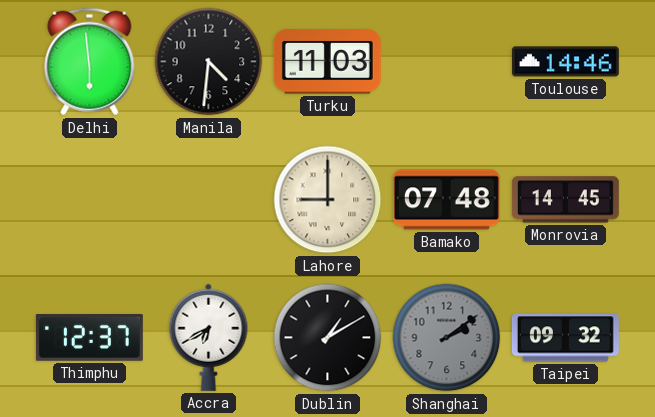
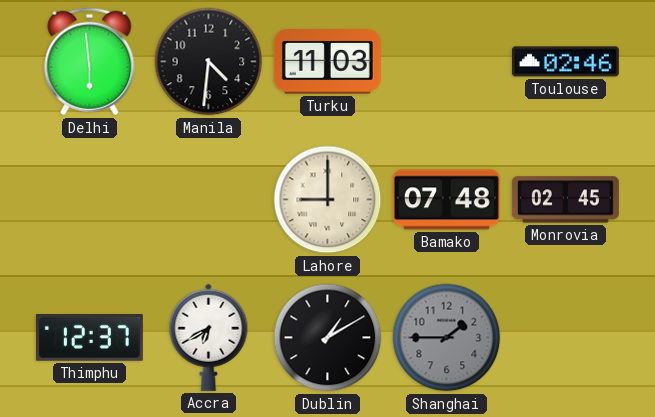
Toulouse: 14:46 -> 02:46 (565, 62)
Monrovia: 14:45 -> 02:45 (565, 200)
Shanghai: 2:09 -> 1:45 (447, 338)
Taipei: 09:32 -> none (565, 338)
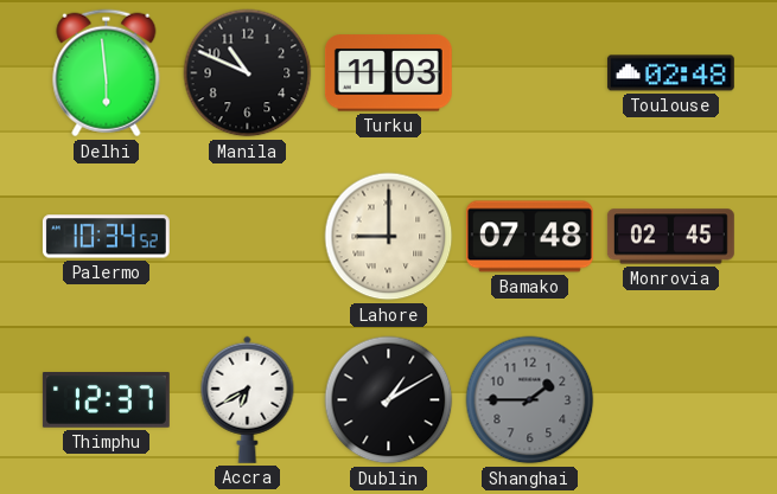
Manila: 4:31 -> 10:49 (248, 73)
Toulouse: 02:46 -> 02:48 (670, 73)
Palermo: none -> 10:34 (106, 237)
